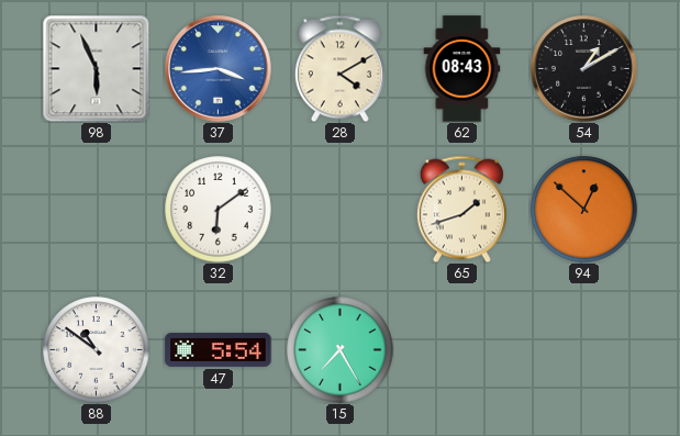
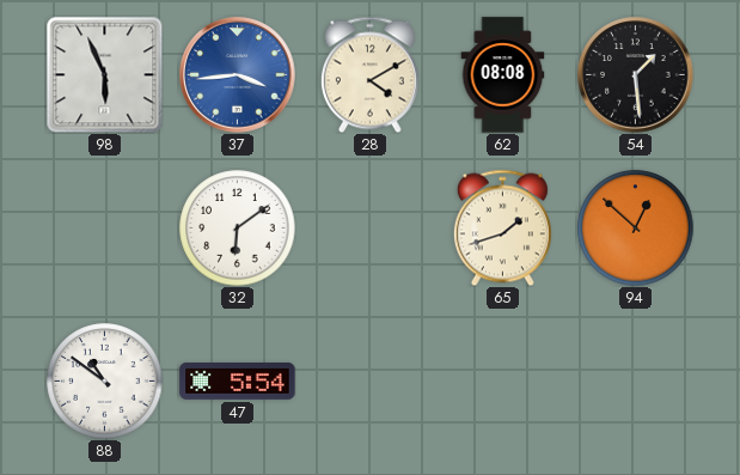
62: 08:43 -> 08:08 (503, 75)
54: 1:10 -> 1:29 (636, 75)
15: 7:25 -> none (341, 350)
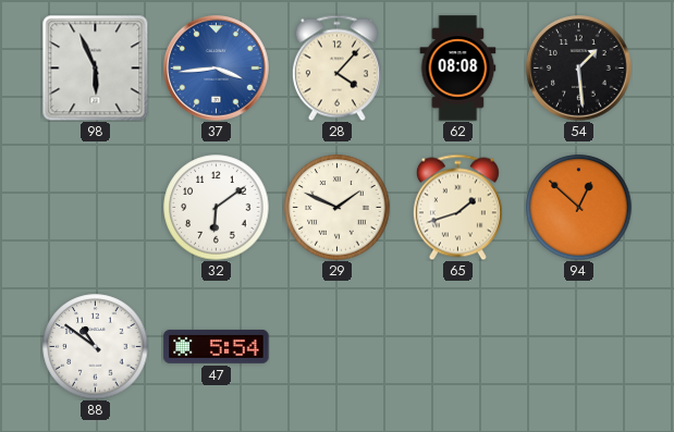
28: 4:10 -> 4:07 (336, 67)
29: none -> 1:49 (338, 208)
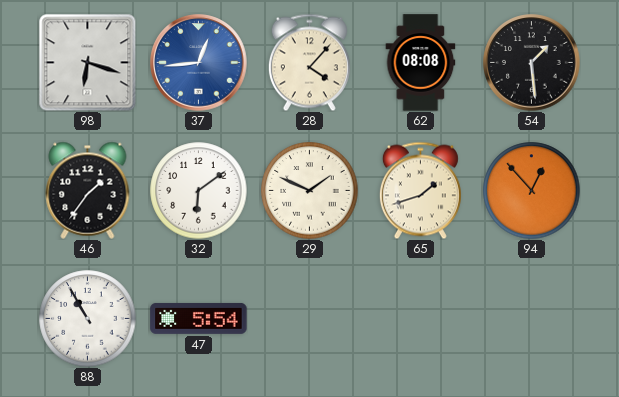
98: 5:56 -> 6:18 (87, 62)
37: 3:44 -> 12:44 (199, 63)
46: none -> 1:36 (88, 190)
94: 12:52 -> 12:53 (532, 191)
88: 10:51 -> 10:55 (88, 319)
